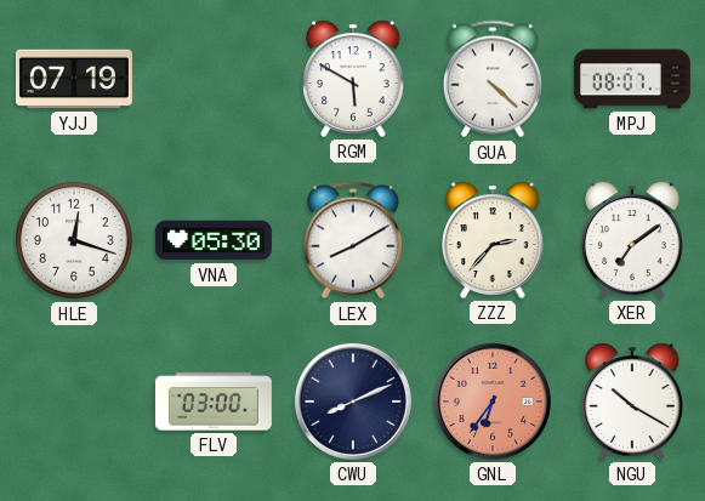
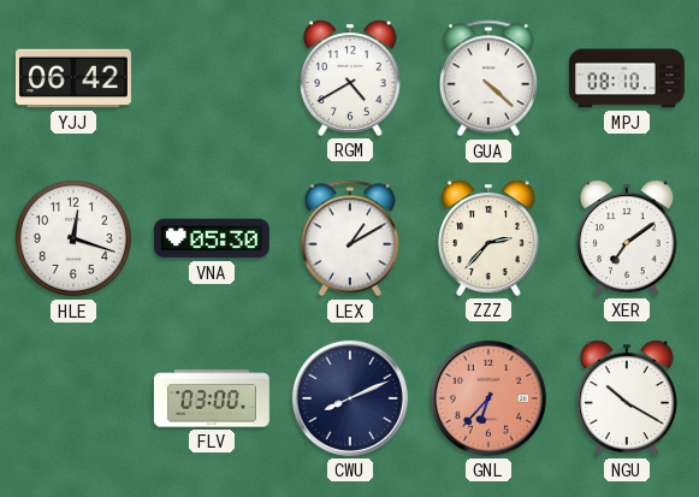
YJJ: 07:19 -> 06:42 (73, 78)
RGM: 5:50 -> 4:40 (350, 78)
MPJ: 08:07 -> 08:10 (627, 78)
LEX: 8:10 -> 1:10 (350, 238)
GNL: 6:36 -> 6:37 (488, 398)
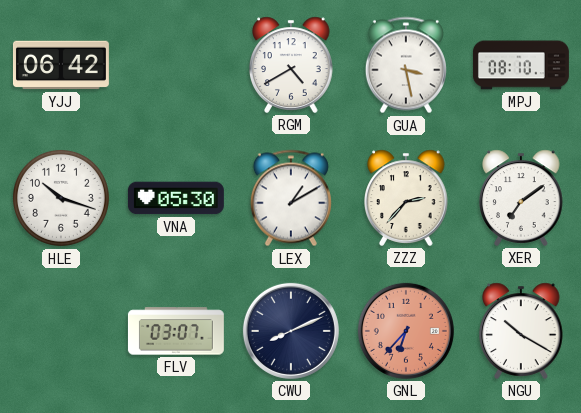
GUA: 4:22 -> 3:28 (406, 65)
HLE: 12:18 -> 10:18 (61, 198)
FLV: 03:00 -> 03:07 (176, 331)
